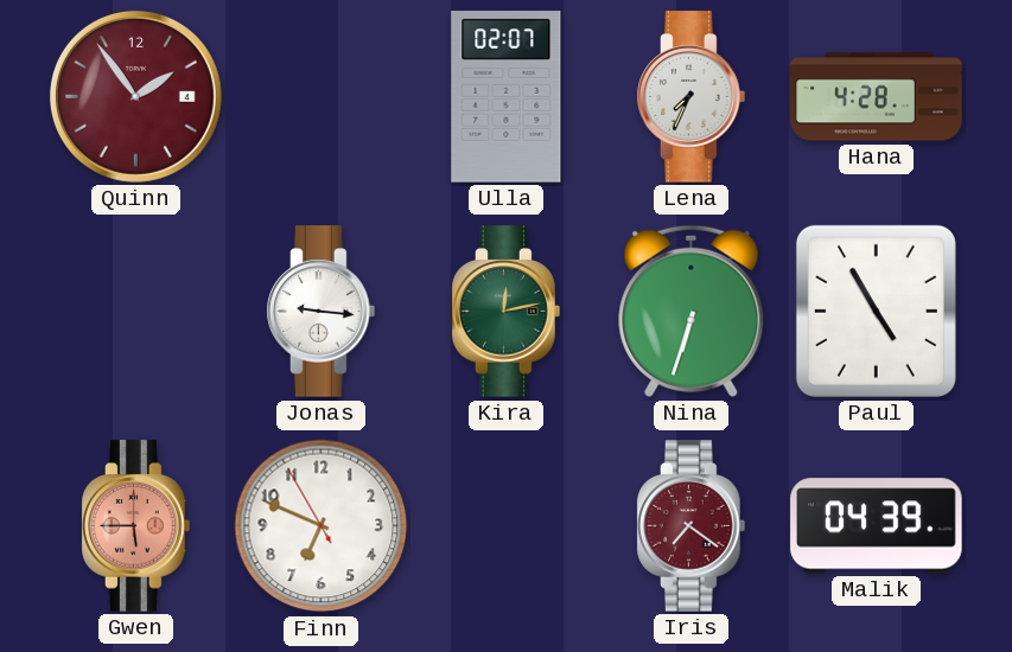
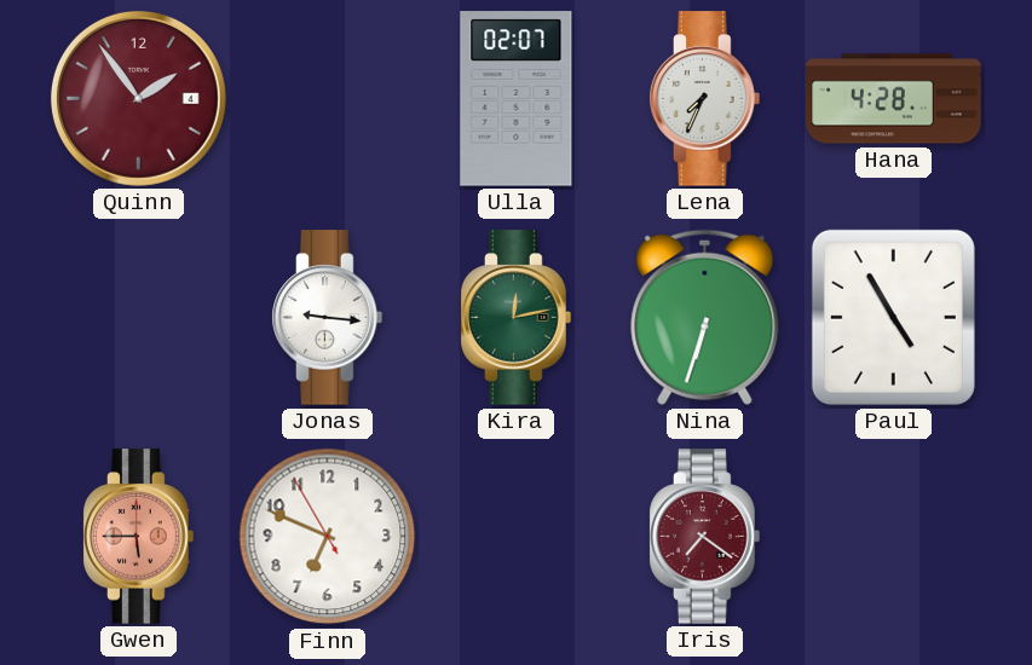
Malik: 04:39 -> none (877, 526)
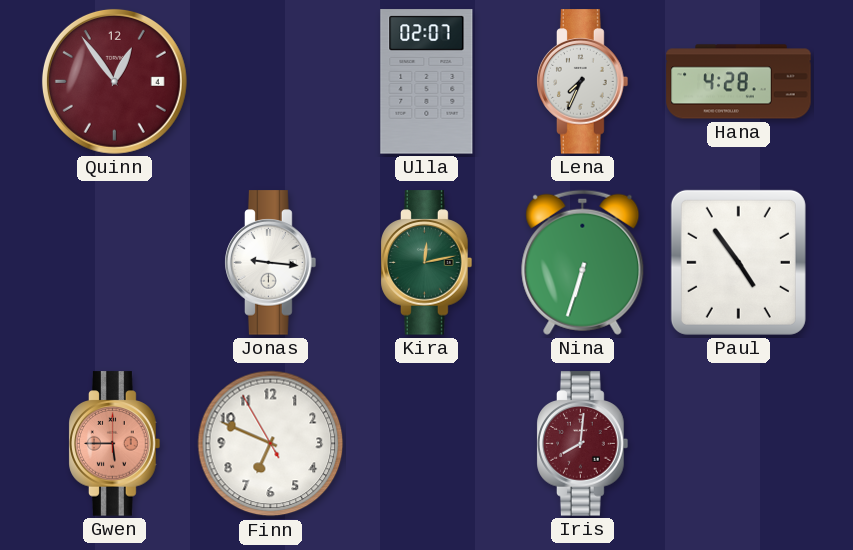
Quinn: 1:54 -> 12:54 (114, 81)
Paul: 4:55 -> 4:54 (738, 262)
Iris: 7:21 -> 8:01 (583, 444)
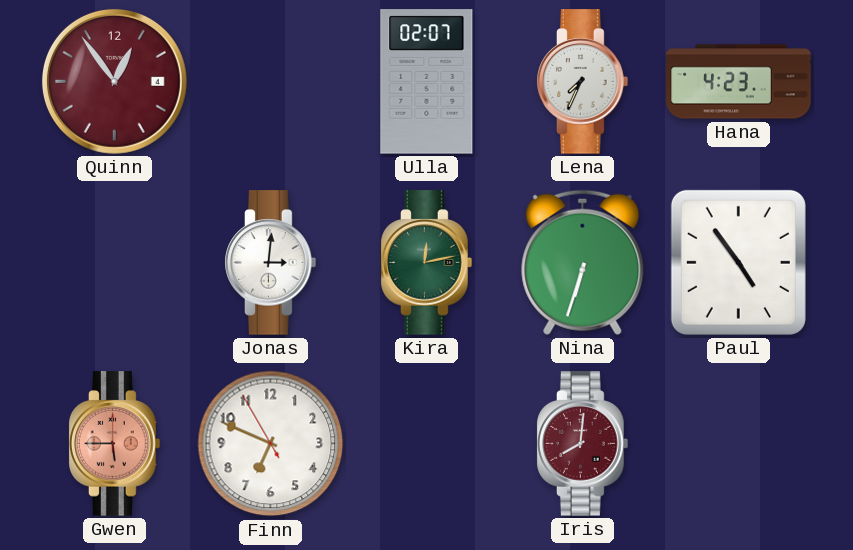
Hana: 4:28 -> 4:23 (739, 82)
Jonas: 9:16 -> 3:01 (271, 263)
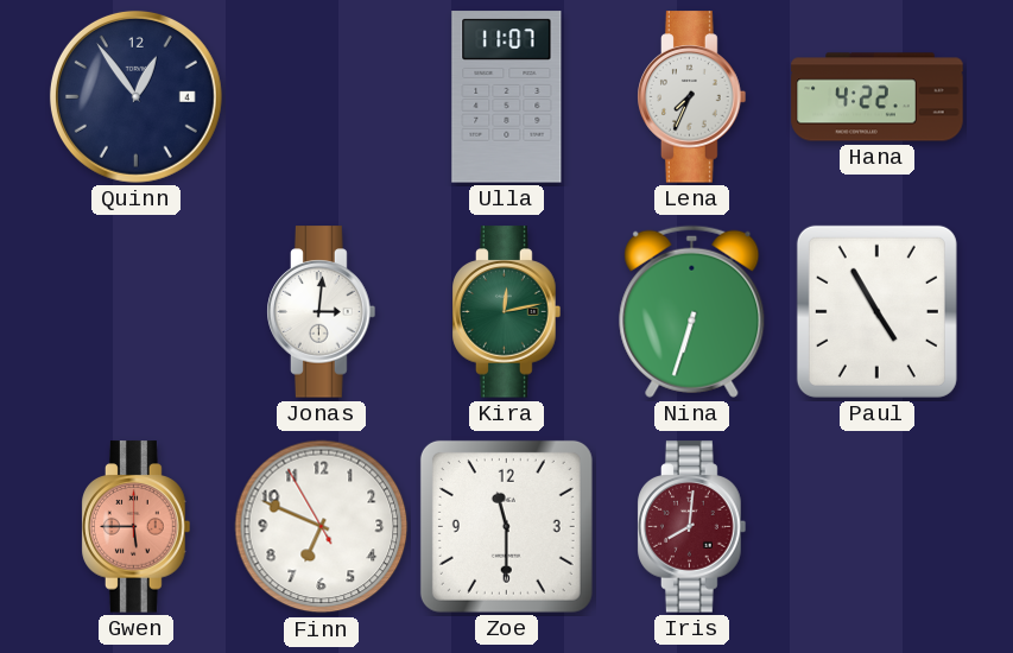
Quinn dial: burgundy -> navy (135, 96)
Ulla: 02:07 -> 11:07 (507, 97)
Hana: 4:23 -> 4:22 (878, 97)
Paul: 4:54 -> 4:55 (876, 311)
Zoe: none -> 11:30 (506, 526)
